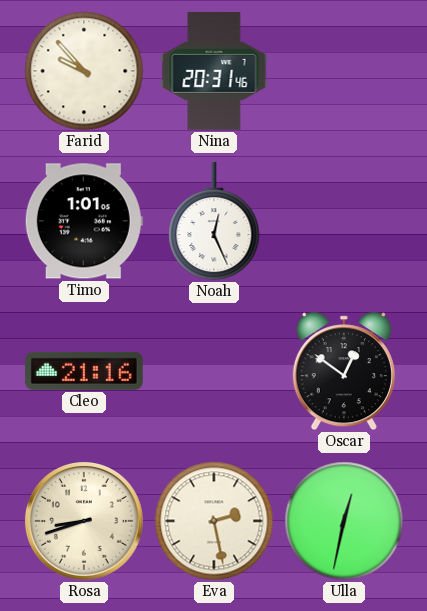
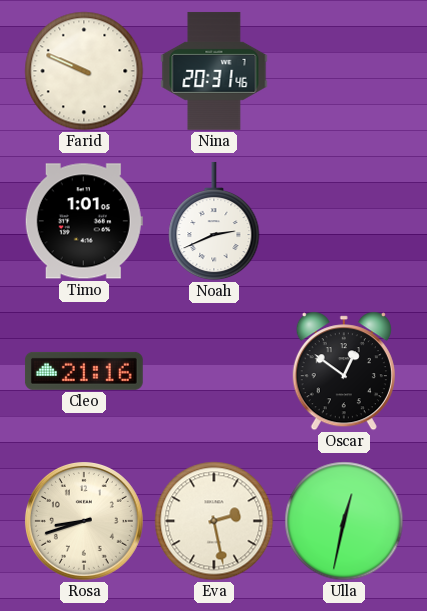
Farid: 9:53 -> 9:49 (84, 71)
Noah: 12:26 -> 2:41 (214, 221)
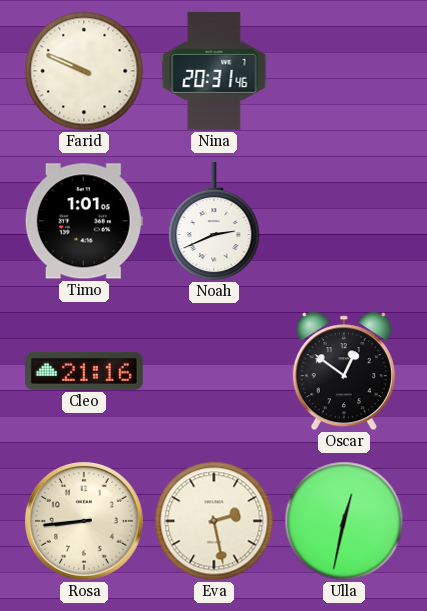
Rosa: 8:42 -> 8:44 (84, 521)
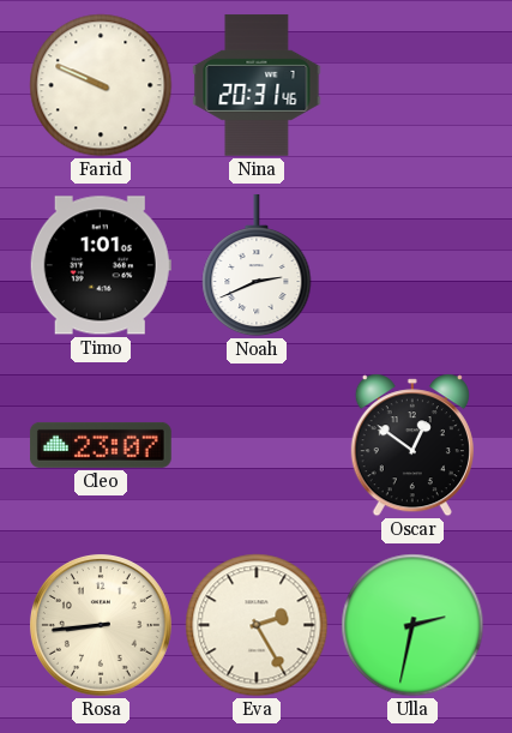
Cleo: 21:16 -> 23:07 (101, 445)
Eva: 2:28 -> 2:25 (257, 625)
Ulla: 12:32 -> 2:32 (412, 625)
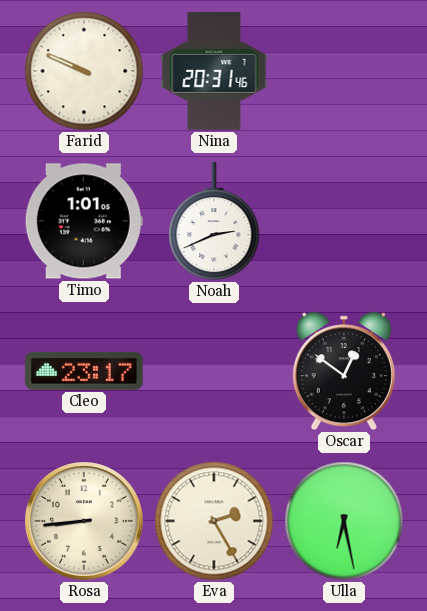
Cleo: 23:07 -> 23:17 (84, 371)
Ulla: 2:32 -> 6:28 (344, 521)
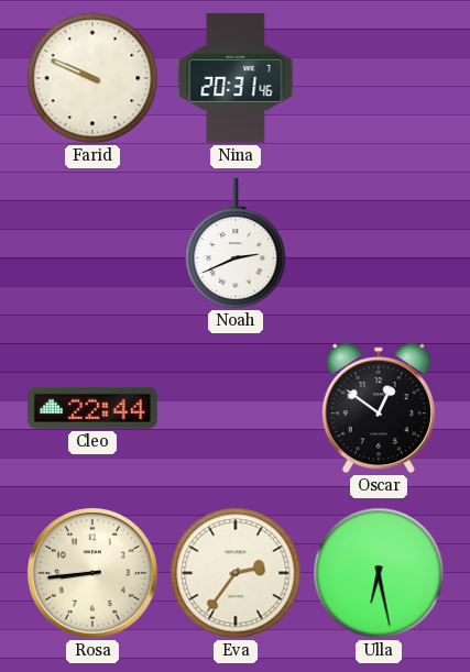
Timo: 1:01 -> none (84, 221)
Cleo: 23:17 -> 22:44 (92, 408)
Eva: 2:25 -> 2:36 (236, 573)
